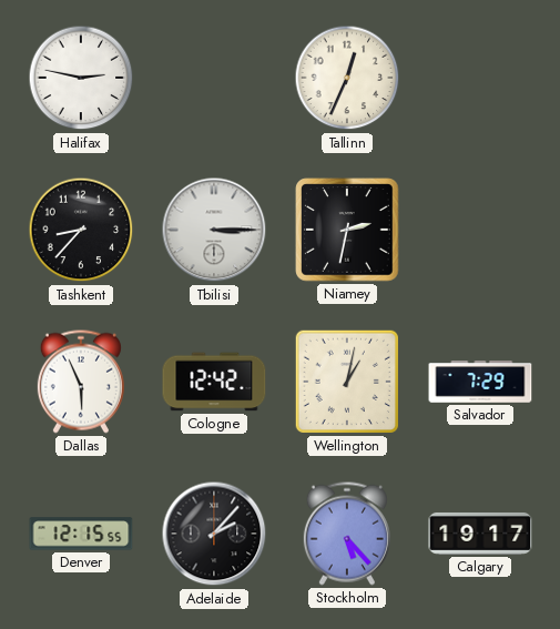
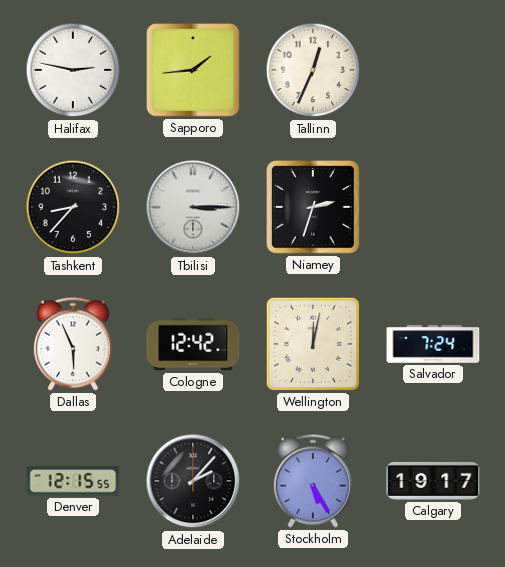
Sapporo: none -> 1:44 (193, 70)
Niamey: 2:32 -> 2:33 (313, 207)
Wellington: 1:02 -> 12:02 (313, 344)
Salvador: 7:29 -> 7:24 (433, 344)
Stockholm: 5:23 -> 5:25 (313, 481)
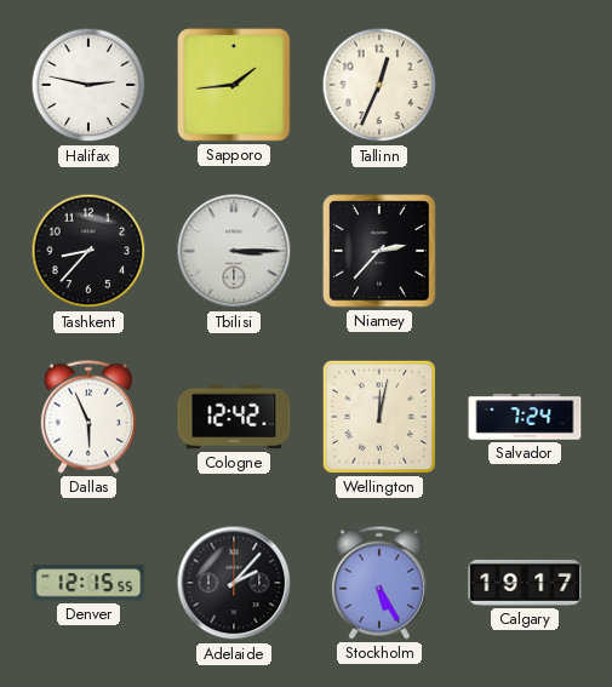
Niamey: 2:33 -> 2:37 (379, 251)
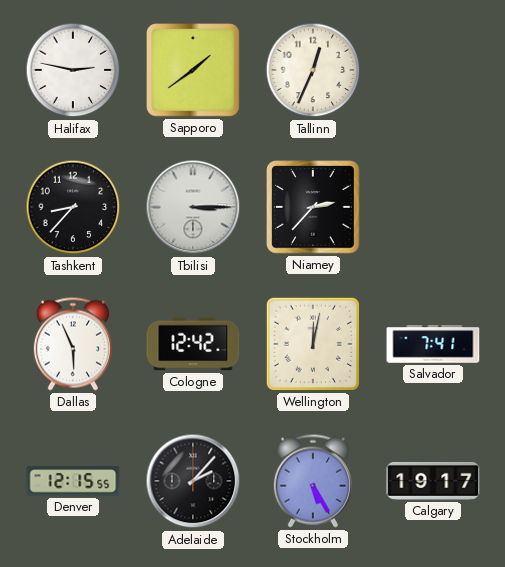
Sapporo: 1:44 -> 1:39 (193, 70)
Salvador: 7:24 -> 7:41 (433, 344)
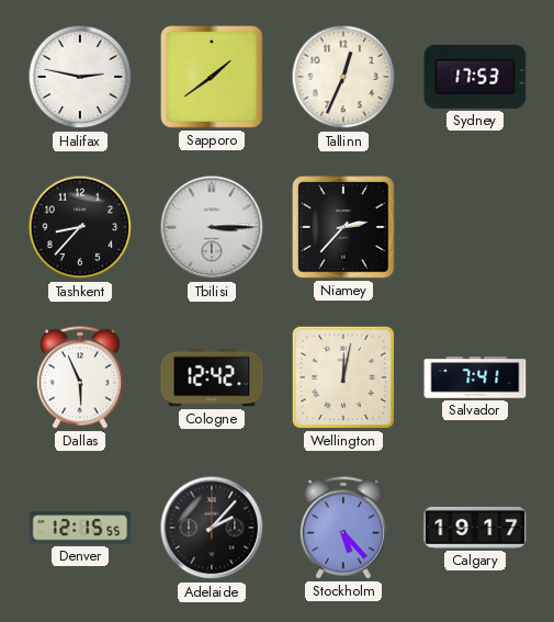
Sydney: none -> 17:53 (475, 77)
Stockholm: 5:25 -> 5:23 (343, 528)
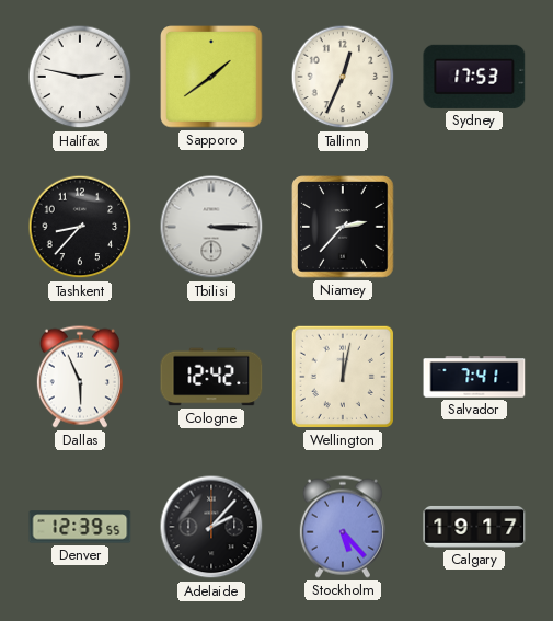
Denver: 12:15 -> 12:39 (80, 527)
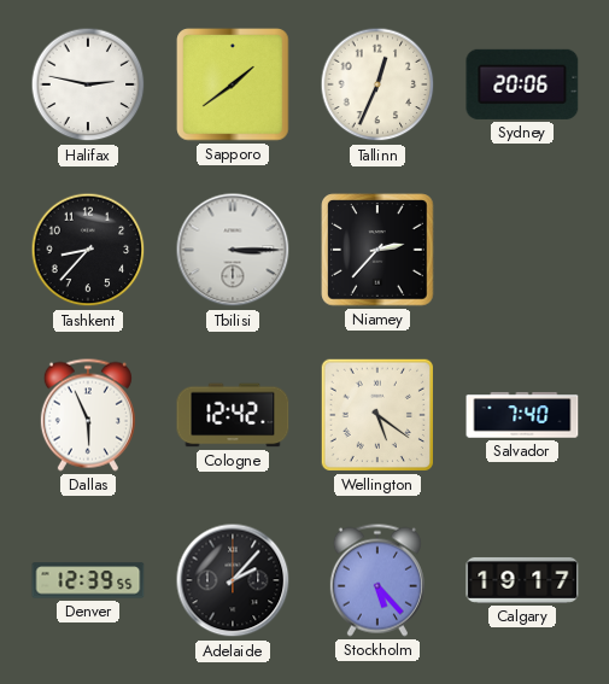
Sydney: 17:53 -> 20:06 (522, 84)
Wellington: 12:02 -> 5:21 (377, 415)
Salvador: 7:41 -> 7:40 (522, 415)
